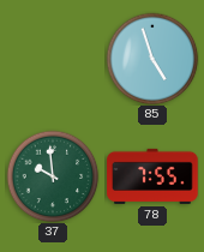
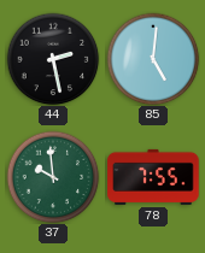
44: none -> 2:28 (53, 59)
85: 4:57 -> 5:01 (153, 59)
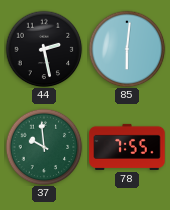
85: 5:01 -> 6:01 (127, 49)
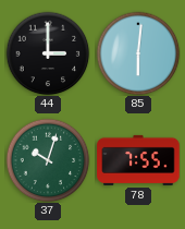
44: 2:28 -> 3:00 (48, 53)
37: 9:59 -> 10:03 (48, 160)
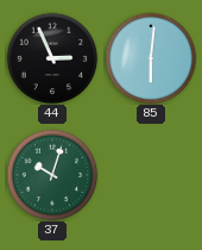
44: 3:00 -> 2:56 (52, 58)
78: 7:55 -> none (138, 160)
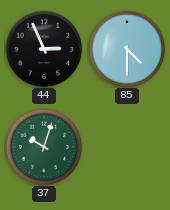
85: 6:01 -> 4:30 (127, 49)
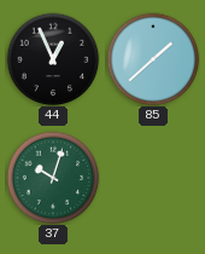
44: 2:56 -> 12:56 (53, 59)
85: 4:30 -> 1:38 (153, 59)
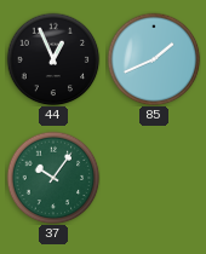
85: 1:38 -> 1:41 (154, 59)
37: 10:03 -> 10:06 (53, 178)
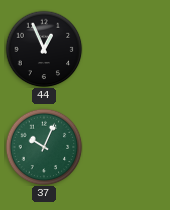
85: 1:41 -> none (154, 59)
37: 10:06 -> 10:04 (44, 147)
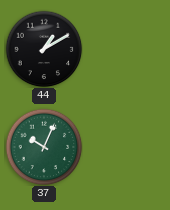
44: 12:56 -> 1:10 (44, 49)
